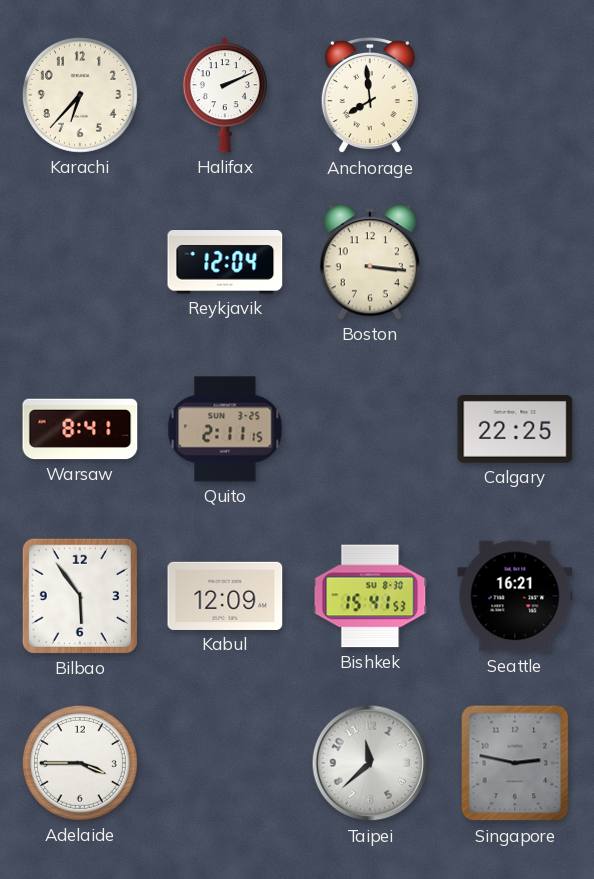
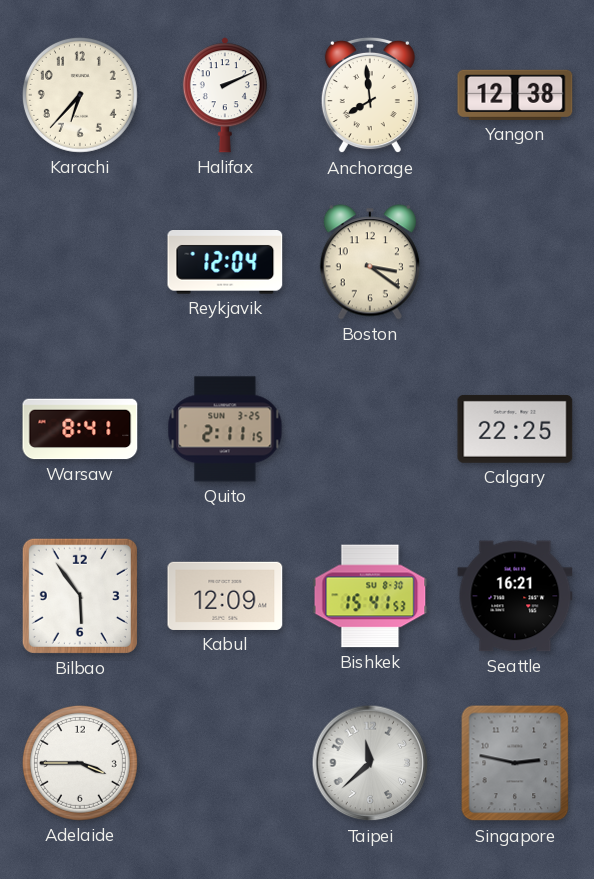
Yangon: none -> 12:38 (515, 95)
Boston: 3:16 -> 3:21 (370, 262)
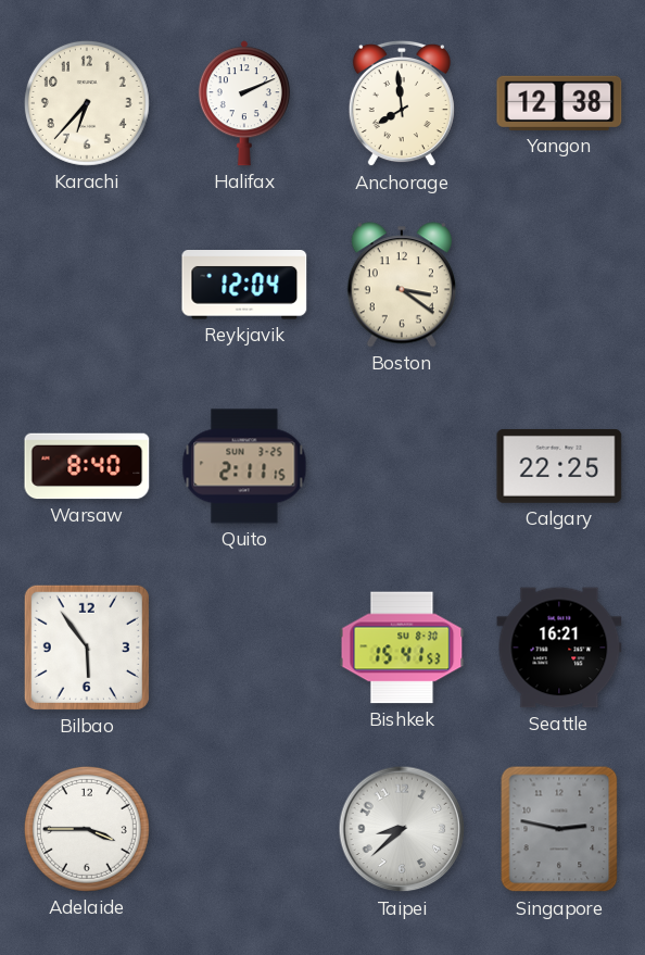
Warsaw: 8:41 -> 8:40 (87, 466)
Kabul: 12:09 -> none (225, 596)
Taipei: 11:38 -> 8:38 (402, 829)
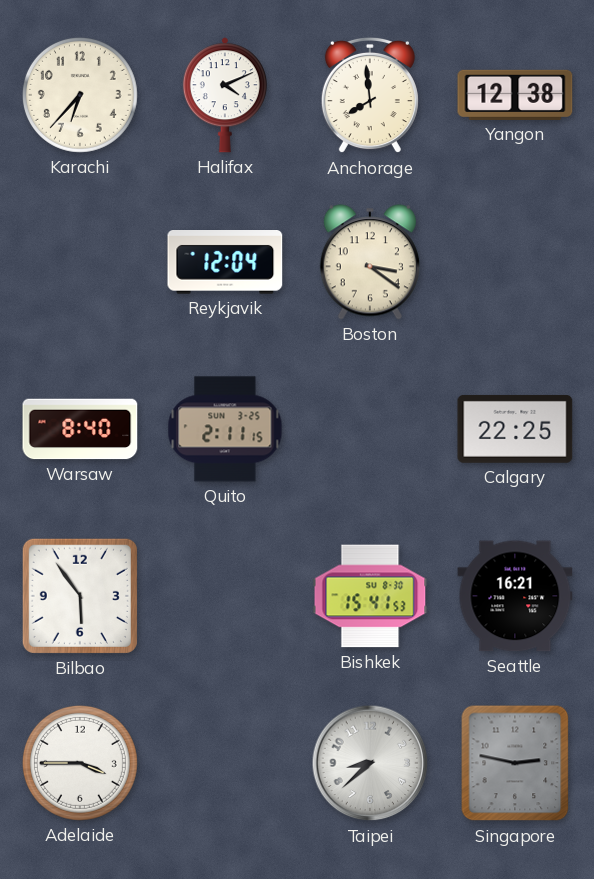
Halifax: 2:11 -> 4:11 (225, 95)
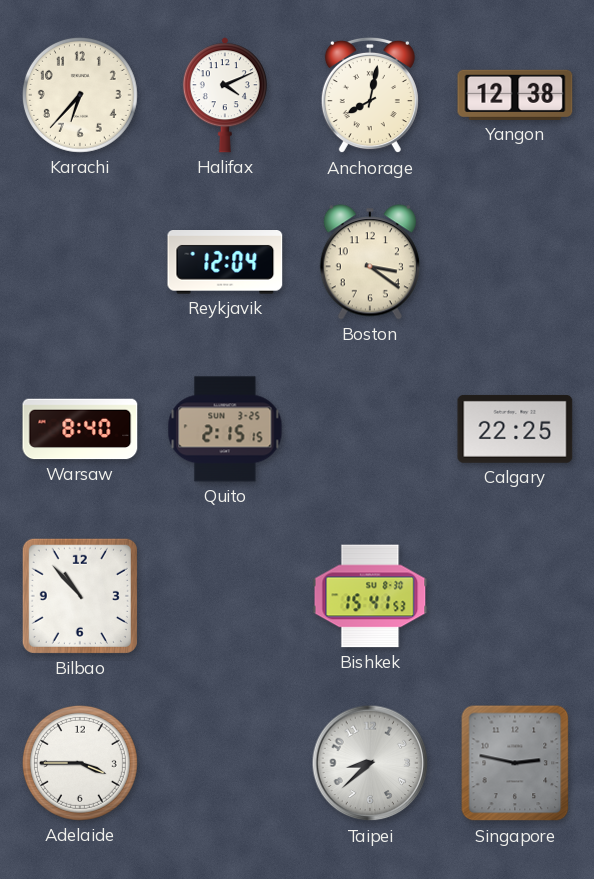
Anchorage: 7:59 -> 8:02 (370, 95)
Quito: 2:11 -> 2:15 (225, 429)
Bilbao: 5:54 -> 10:53 (80, 596)
Seattle: 16:21 -> none (515, 596)
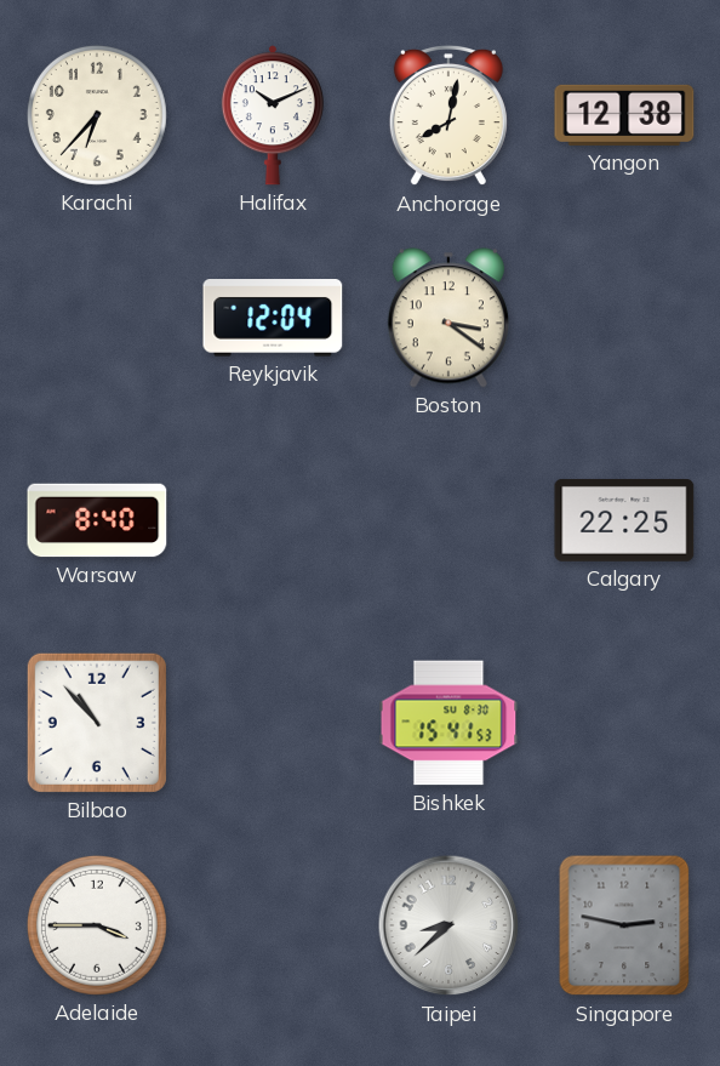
Halifax: 4:11 -> 10:11 (273, 115)
Quito: 2:15 -> none (225, 429)
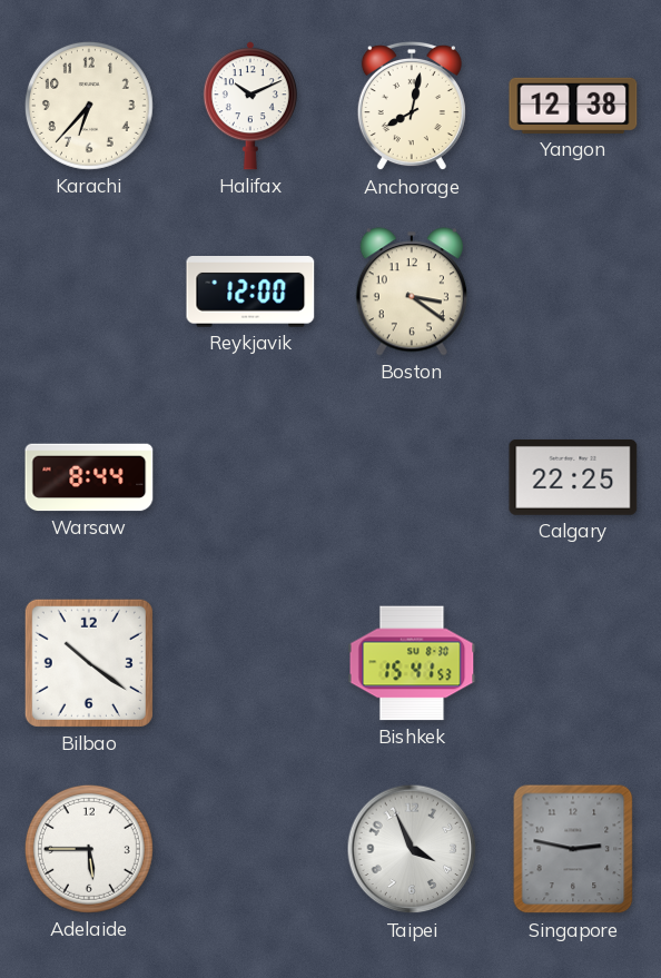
Reykjavik: 12:04 -> 12:00 (250, 292)
Warsaw: 8:40 -> 8:44 (89, 477)
Bilbao: 10:53 -> 10:21 (89, 663)
Adelaide: 3:45 -> 5:45 (89, 849)
Taipei: 8:38 -> 3:56 (412, 849)
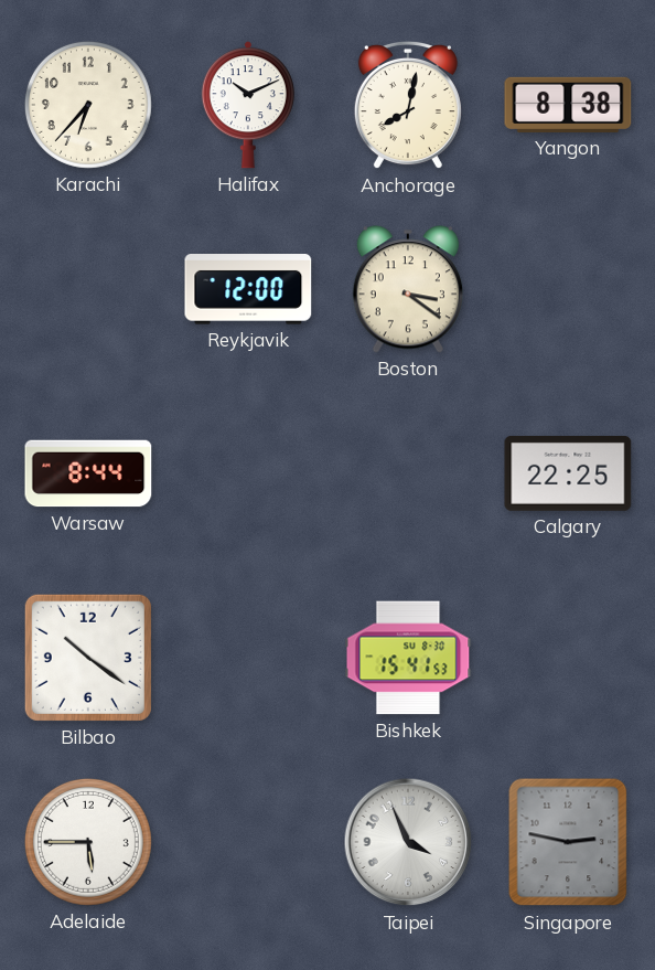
Yangon: 12:38 -> 8:38 (568, 105)
